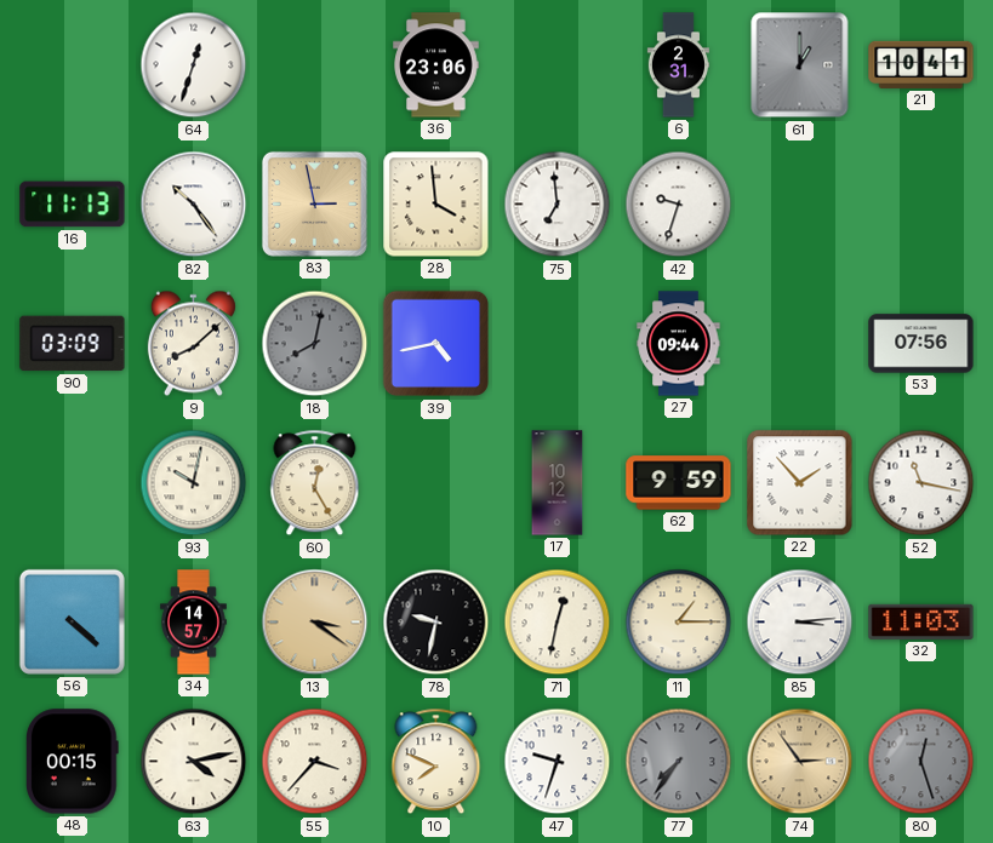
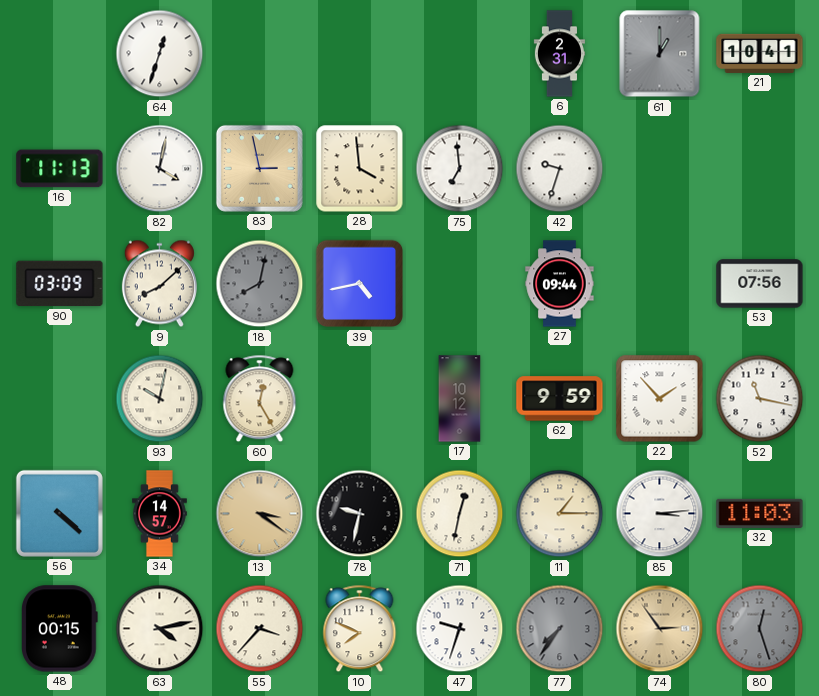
36: 23:06 -> none (436, 65)
82: 10:24 -> 4:02 (160, 169)
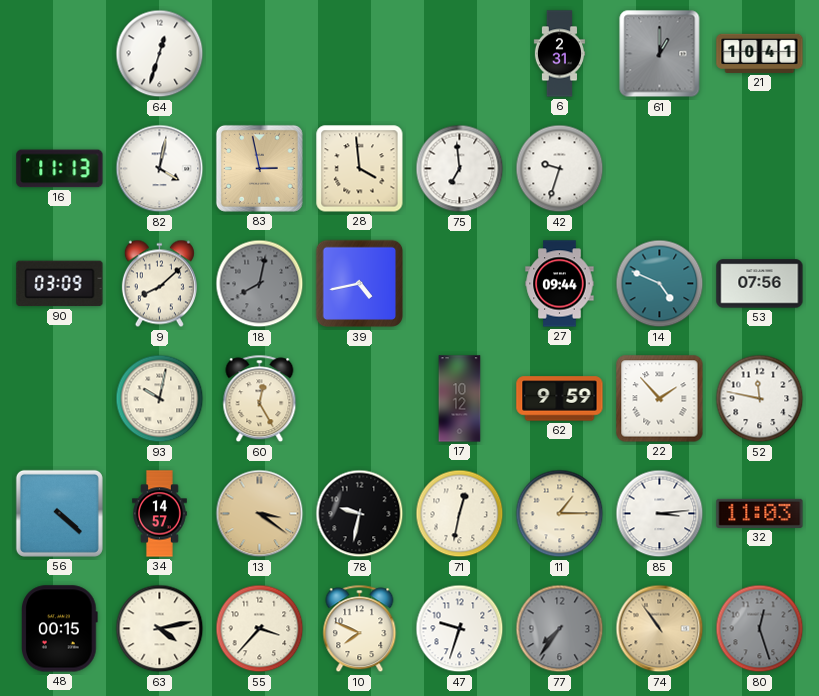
14: none -> 4:49 (660, 284)
52: 11:17 -> 11:47 (760, 399)
74: 2:54 -> 10:54 (660, 629)
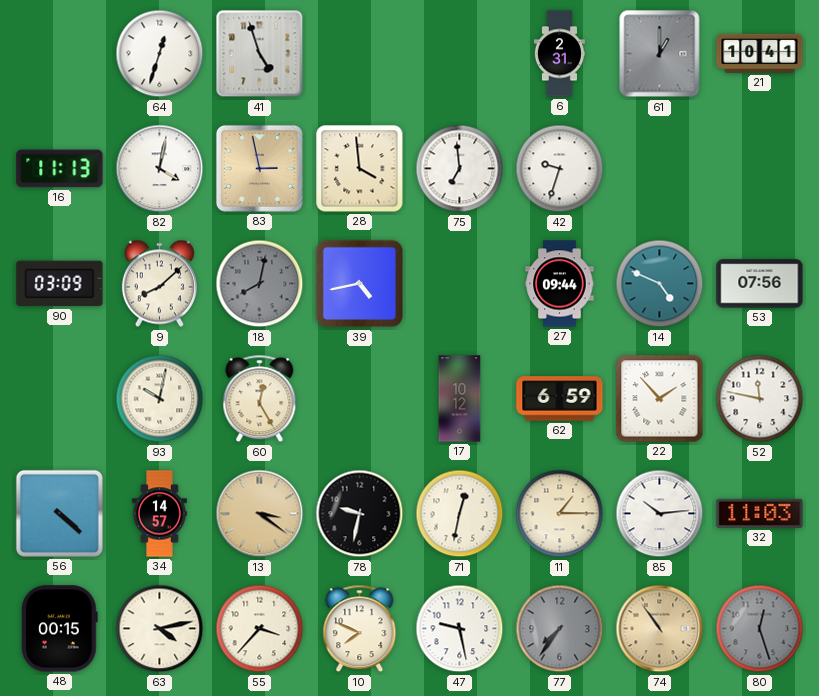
41: none -> 4:57 (260, 54)
62: 9:59 -> 6:59 (560, 399)
85: 3:14 -> 10:14 (660, 514)
47: 9:33 -> 9:28 (460, 629)
